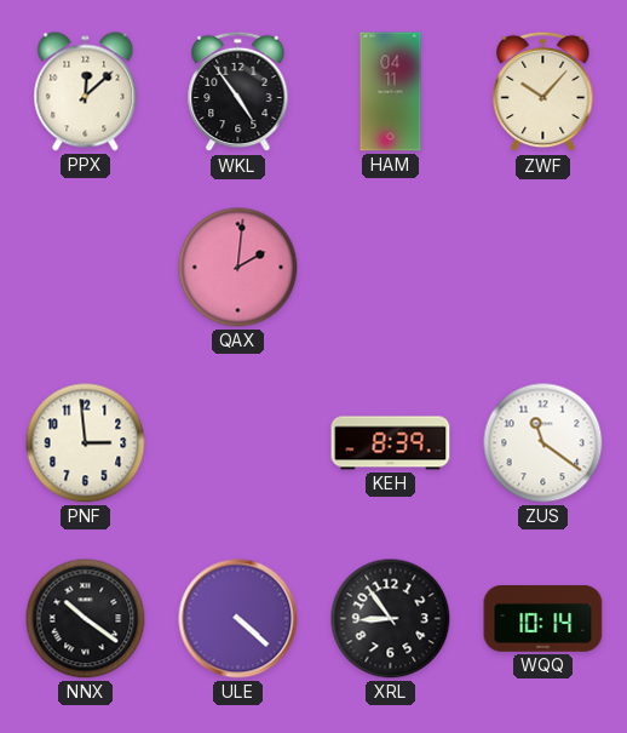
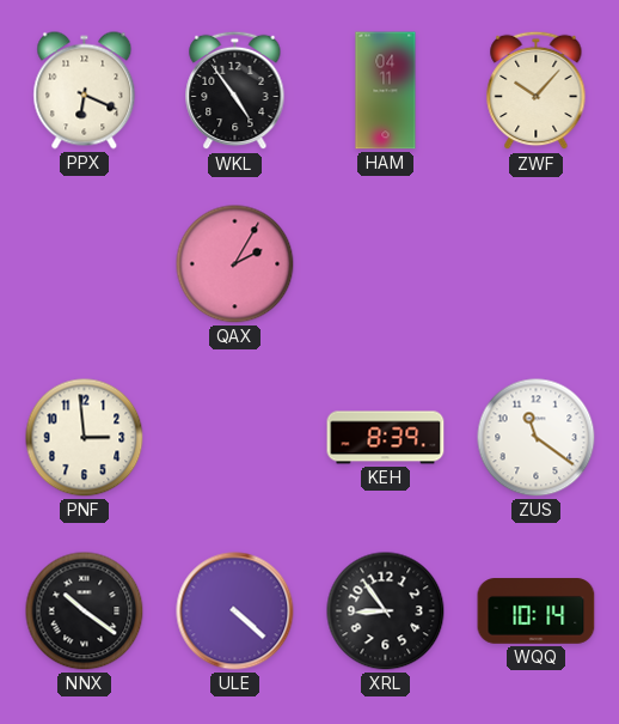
PPX: 12:08 -> 6:19 (85, 91)
QAX: 2:01 -> 2:05 (235, 264)
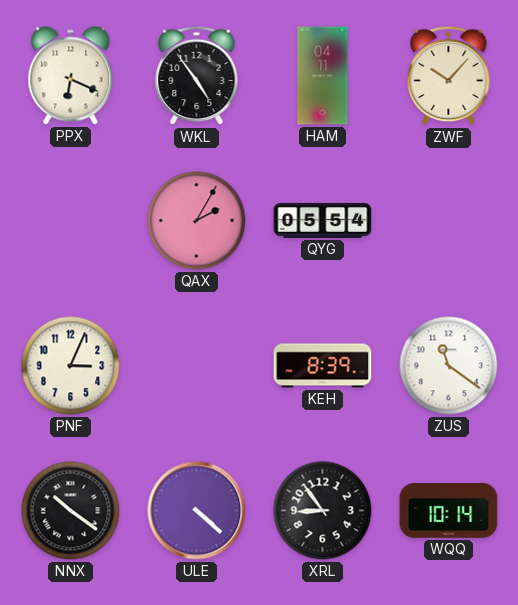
QYG: none -> 05:54 (323, 220)
PNF: 2:59 -> 3:04 (71, 366)
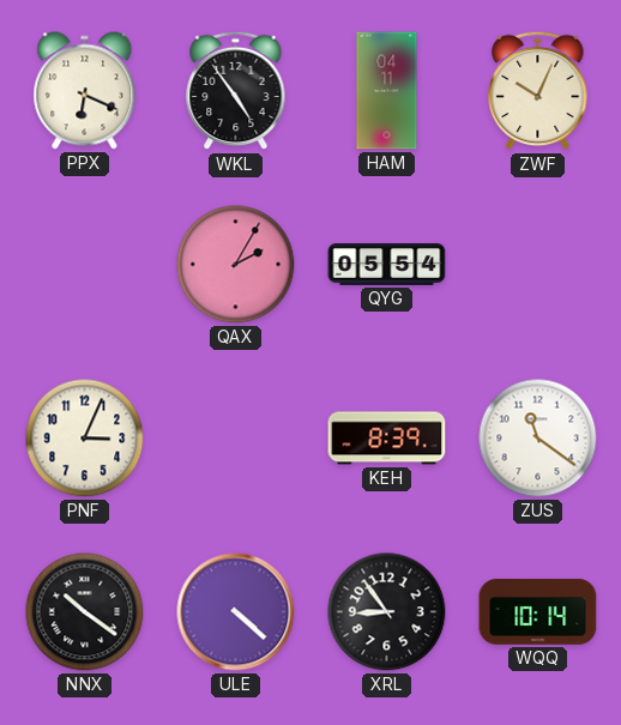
ZWF: 10:07 -> 10:04 (538, 91)
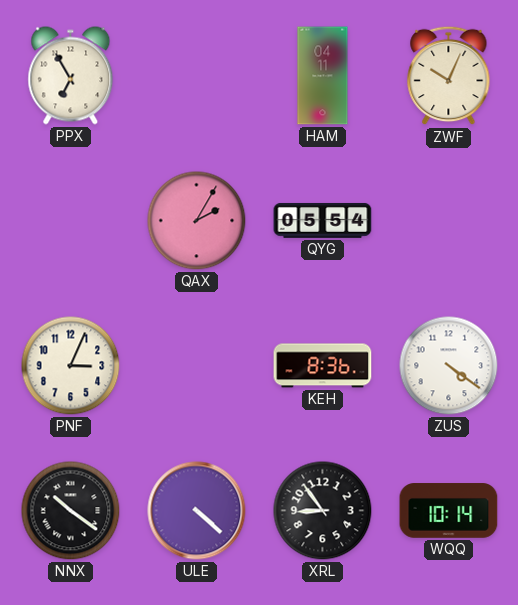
PPX: 6:19 -> 6:55 (71, 76)
WKL: 4:54 -> none (236, 91)
KEH: 8:39 -> 8:36 (323, 366)
ZUS: 11:21 -> 4:21 (449, 366)
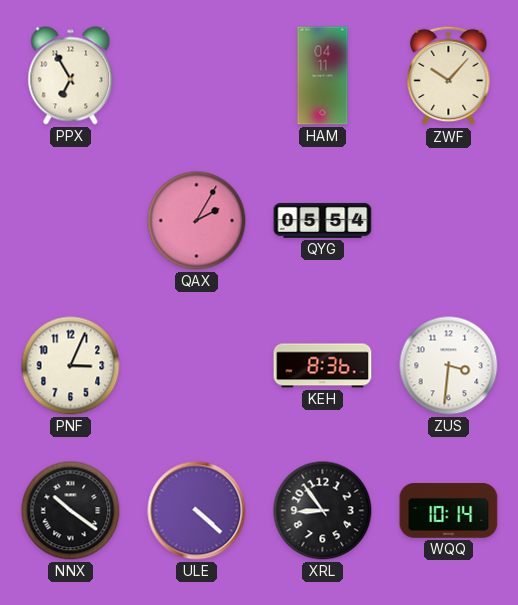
ZWF: 10:04 -> 10:07 (449, 76)
ZUS: 4:21 -> 3:31 (449, 366)
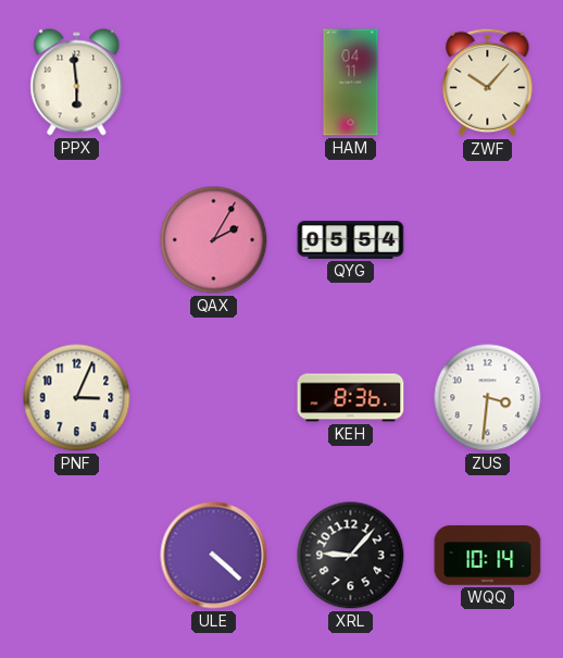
PPX: 6:55 -> 5:59 (77, 83)
NNX: 10:21 -> none (71, 511)
XRL: 8:54 -> 9:07 (351, 556)
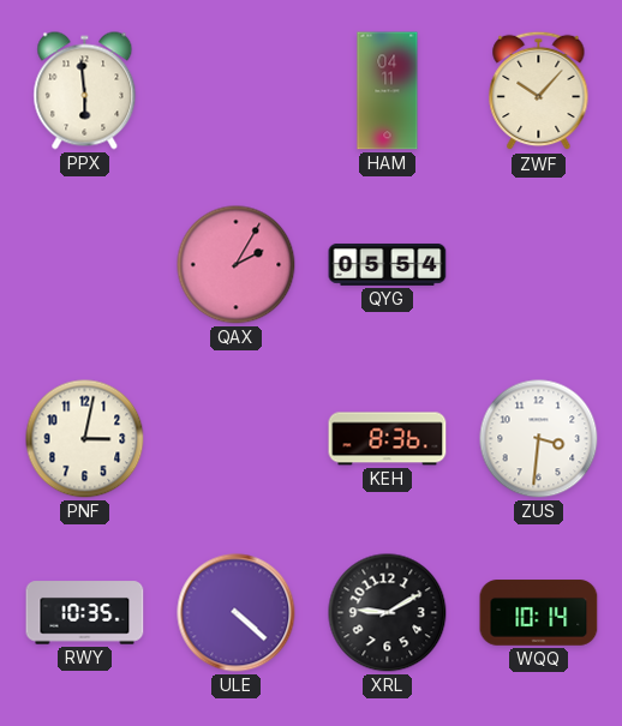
PNF: 3:04 -> 3:02 (85, 439)
RWY: none -> 10:35 (85, 613)
XRL: 9:07 -> 9:10 (388, 613)
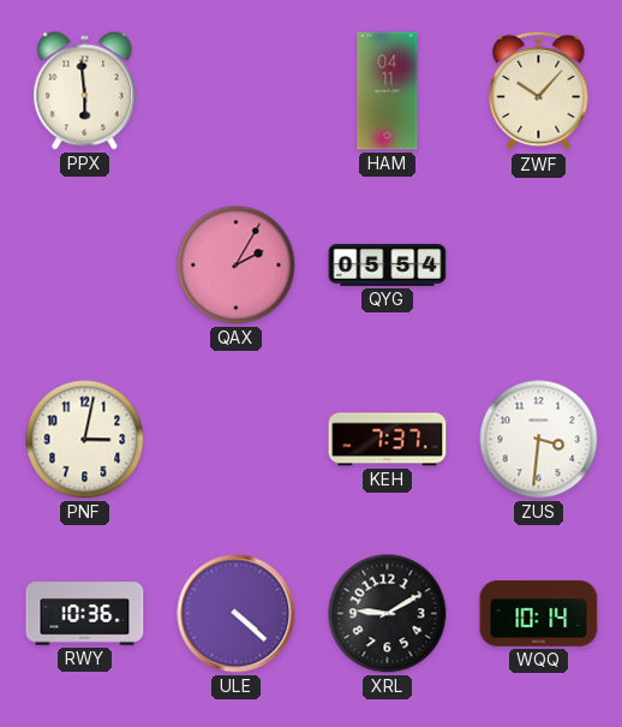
KEH: 8:36 -> 7:37 (388, 440)
RWY: 10:35 -> 10:36 (85, 614)
